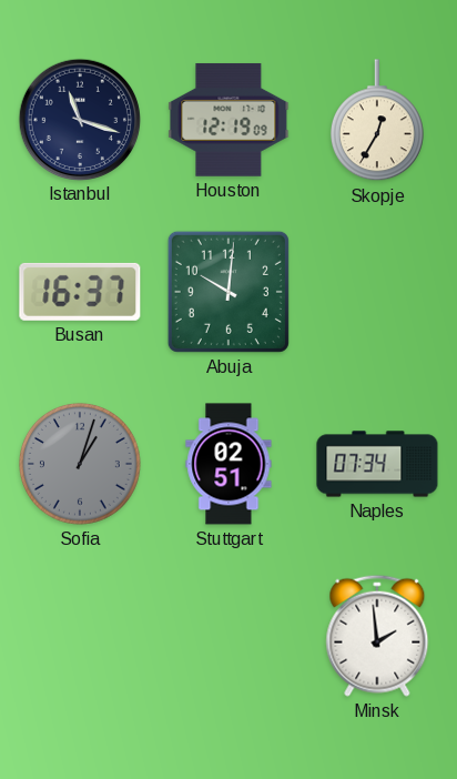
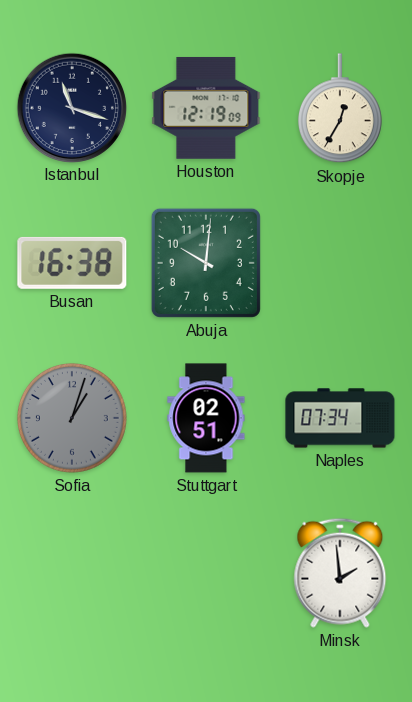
Busan: 16:37 -> 16:38 (72, 263)
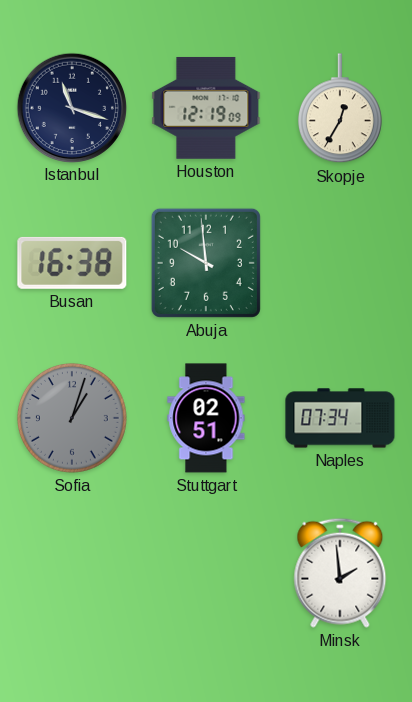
Abuja: 10:01 -> 9:59 (206, 263)
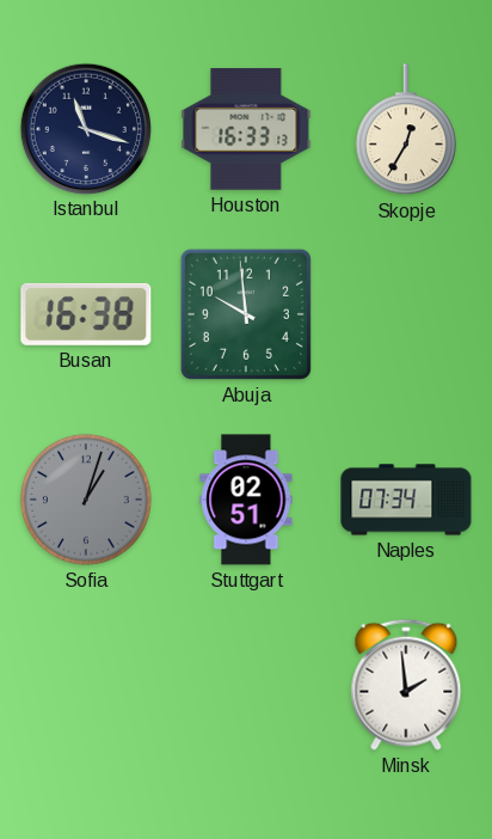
Houston: 12:19 -> 16:33 (246, 129)
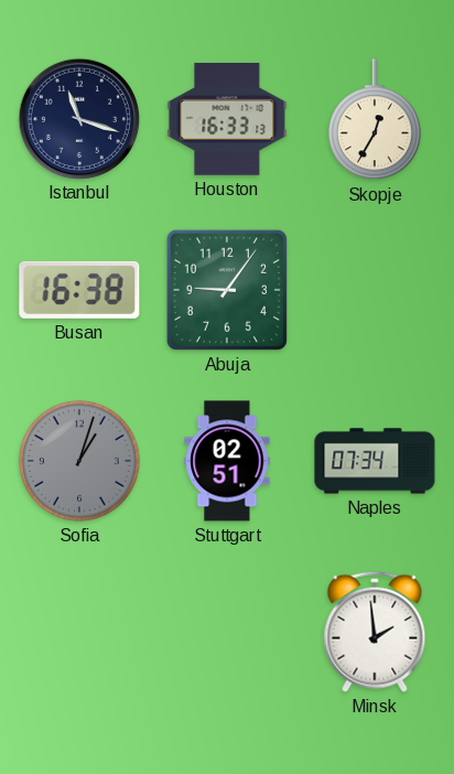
Abuja: 9:59 -> 9:06 (227, 290)
